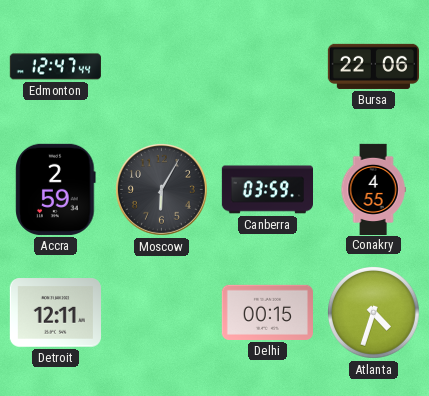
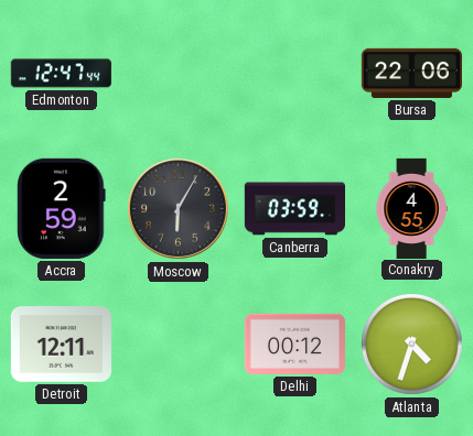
Delhi: 00:15 -> 00:12 (294, 344)
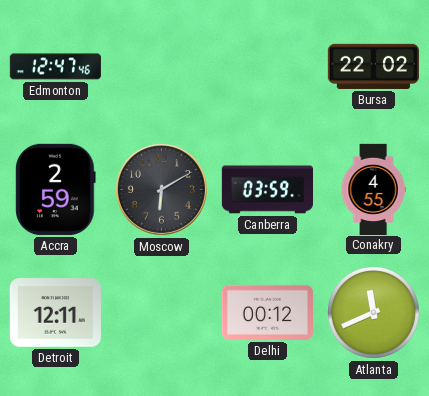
Edmonton: 12:47:44 -> 12:47:46 (55, 67)
Bursa: 22:06 -> 22:02 (373, 66)
Moscow: 6:05 -> 6:10 (161, 189)
Atlanta: 4:33 -> 11:41 (374, 313)
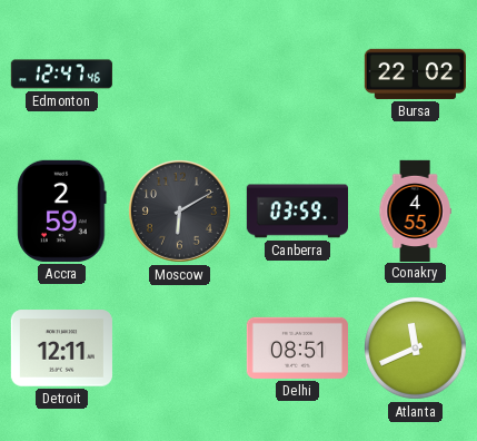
Delhi: 00:12 -> 08:51 (297, 347)
